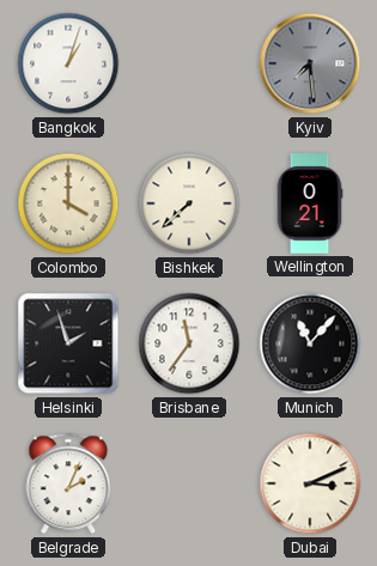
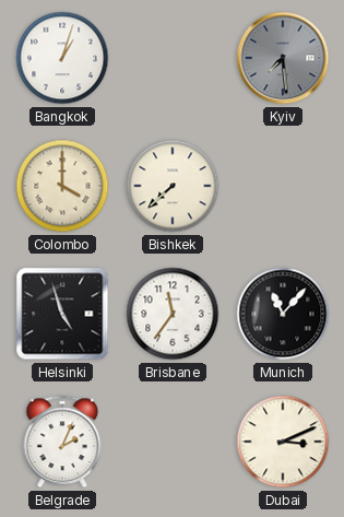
Wellington: 0:21 -> none (310, 203)
Helsinki: 1:57 -> 4:57 (62, 314)
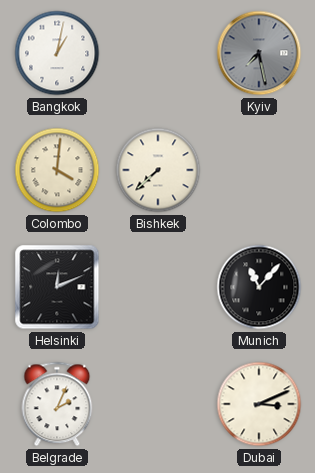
Bangkok: 1:03 -> 1:02 (57, 53)
Kyiv: 7:29 -> 7:28 (259, 53)
Colombo: 4:00 -> 4:01 (57, 170)
Helsinki: 4:57 -> 12:11 (57, 287)
Brisbane: 11:36 -> none (173, 314)
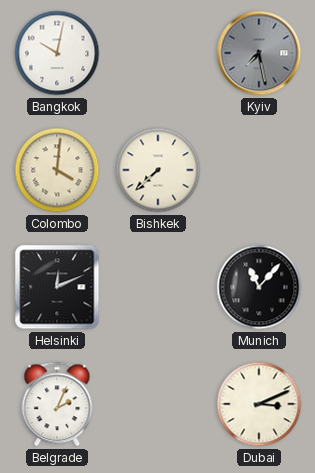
Bangkok: 1:02 -> 10:02 (57, 53)
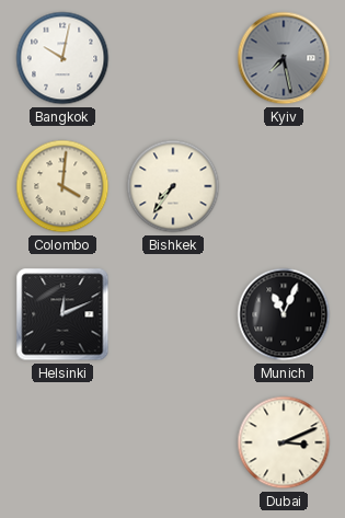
Bishkek: 7:38 -> 7:36 (173, 186)
Munich: 11:07 -> 11:04 (284, 314)
Belgrade: 2:04 -> none (57, 404)
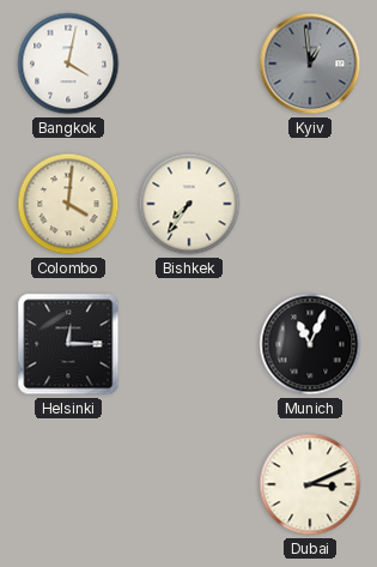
Bangkok: 10:02 -> 4:02 (68, 64)
Kyiv: 7:28 -> 12:59 (310, 64)
Helsinki: 12:11 -> 12:15 (68, 344)
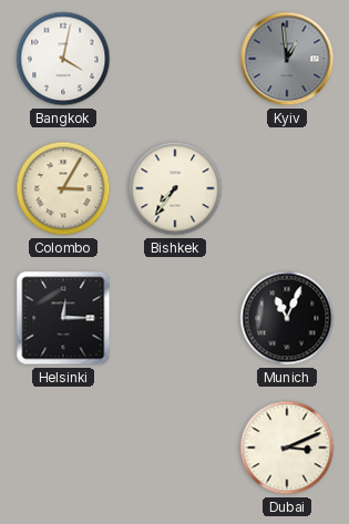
Colombo: 4:01 -> 3:05 (63, 188)
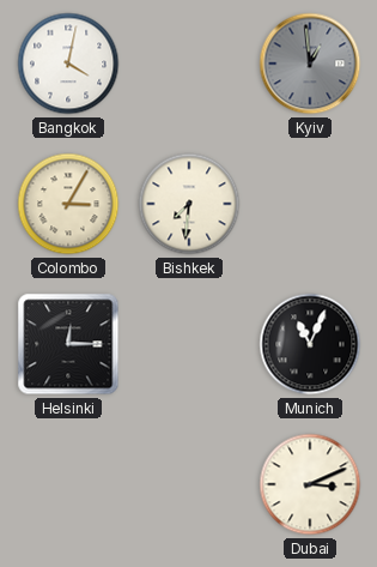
Bishkek: 7:36 -> 7:31 (189, 204)
